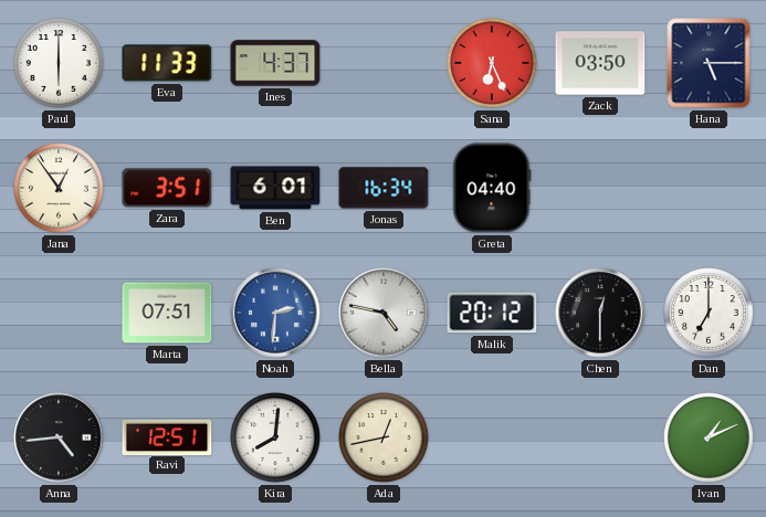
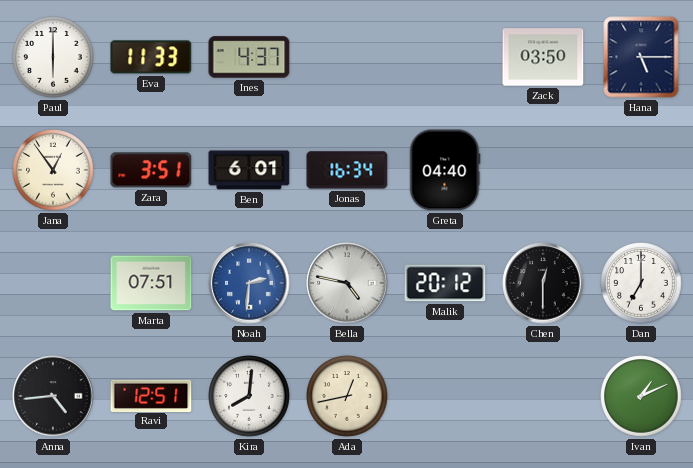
Sana: 6:26 -> none (492, 63)
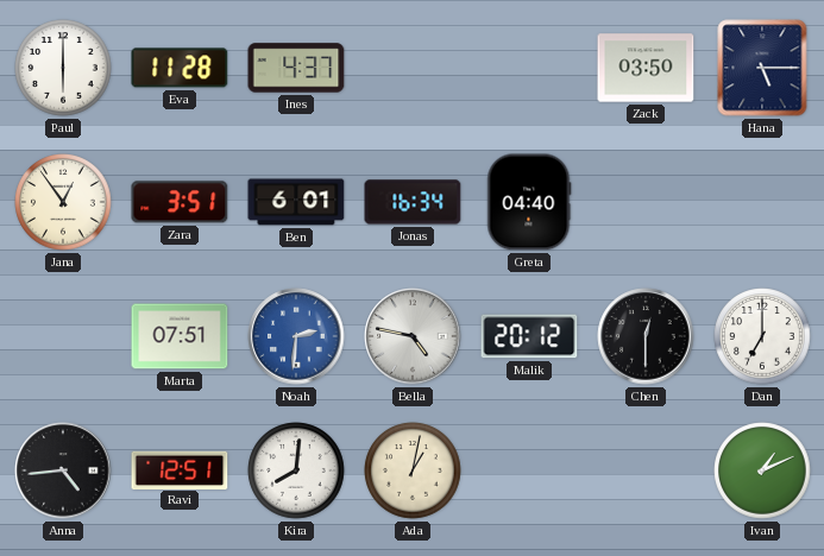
Eva: 11:33 -> 11:28 (180, 68)
Ada: 12:43 -> 1:02 (413, 470)
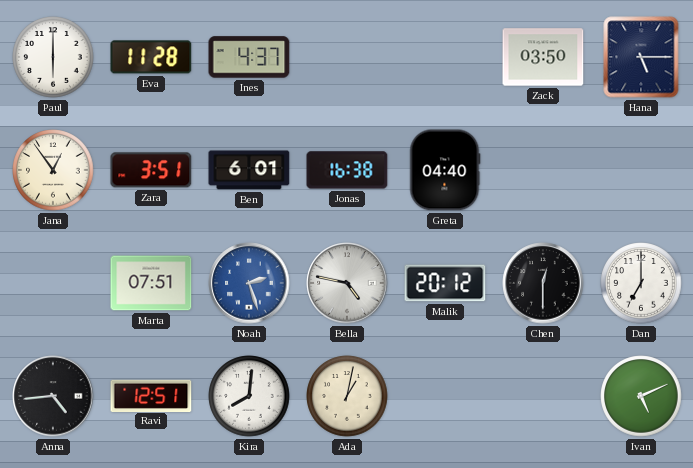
Jonas: 16:34 -> 16:38 (347, 170)
Noah: 2:31 -> 2:27 (249, 283)
Ivan: 1:11 -> 5:11 (641, 396)
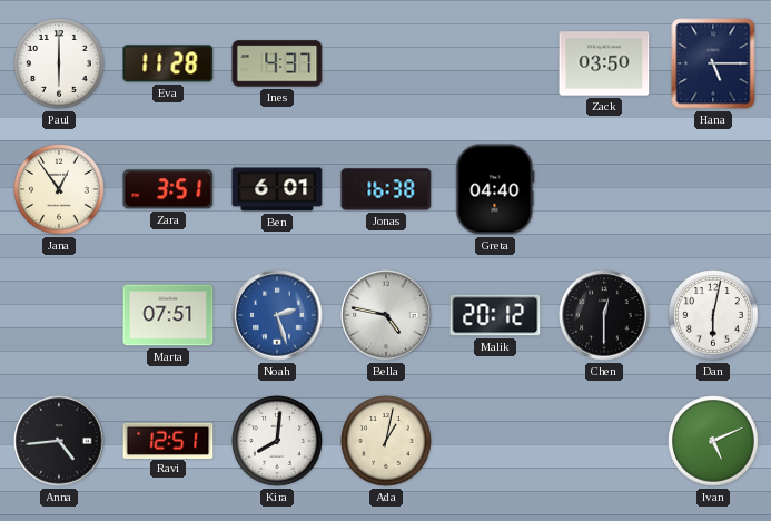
Dan: 7:00 -> 6:02 (713, 315)
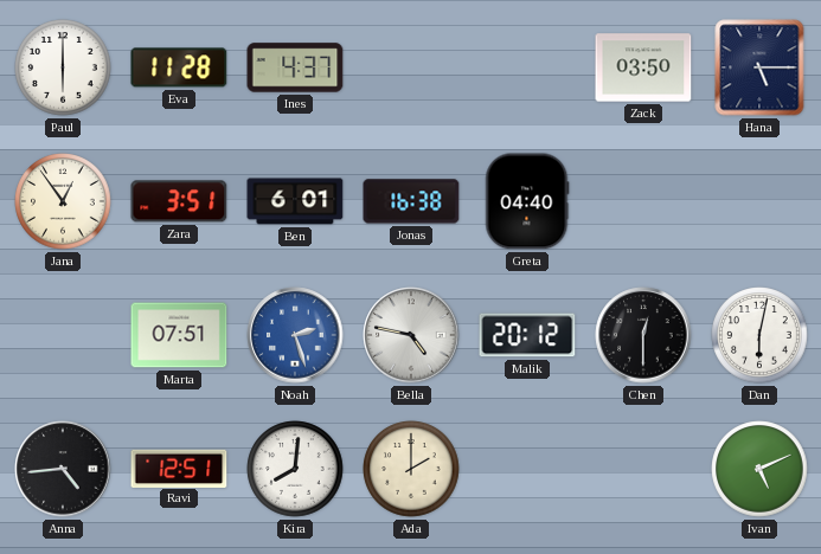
Ada: 1:02 -> 2:00 (411, 469)
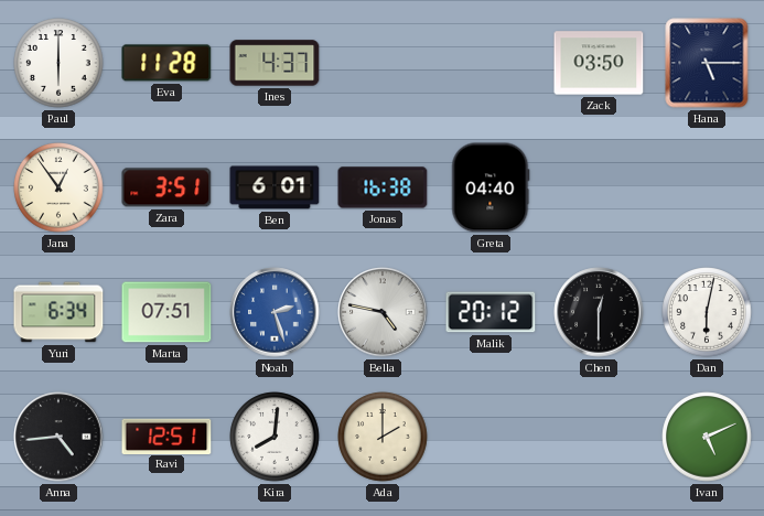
Yuri: none -> 6:34 (58, 312)
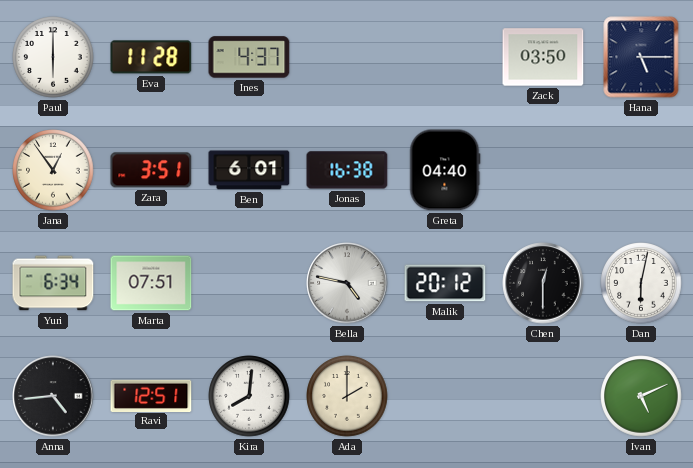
Noah: 2:27 -> none (275, 312)
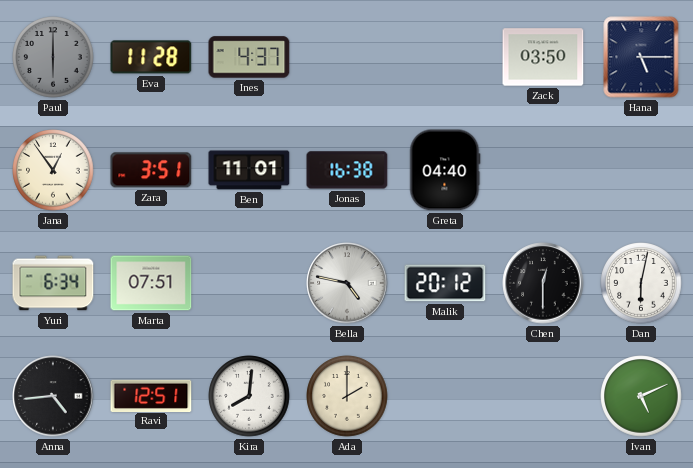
Paul dial: white -> grey (53, 57)
Ben: 6:01 -> 11:01 (249, 170)
